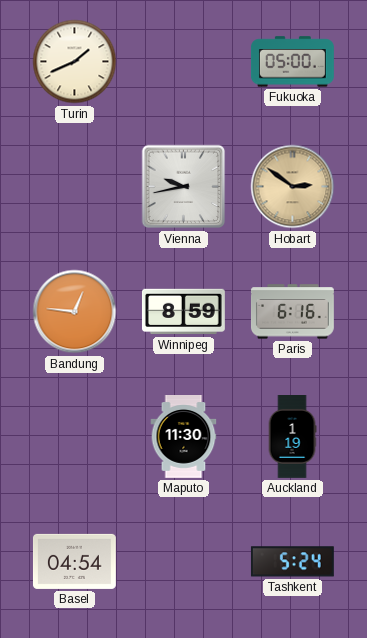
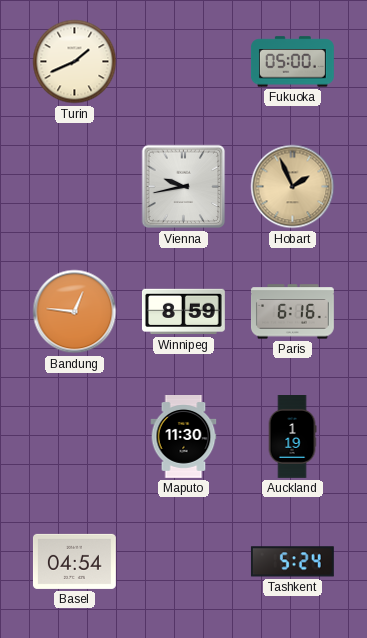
Hobart: 2:51 -> 1:56 (293, 187)
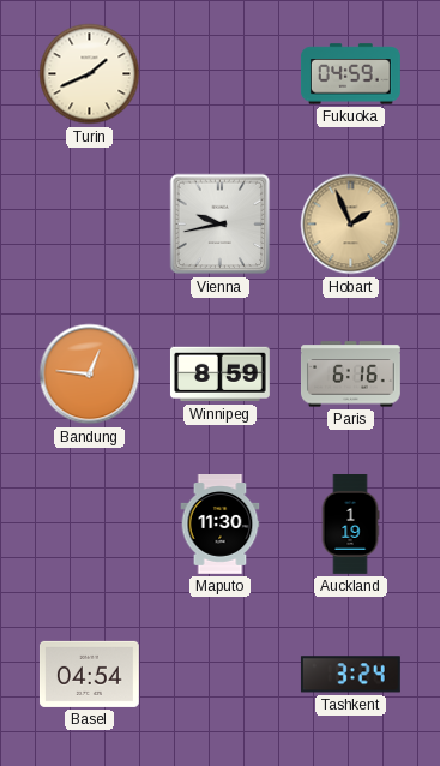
Fukuoka: 05:00 -> 04:59 (350, 74)
Tashkent: 5:24 -> 3:24 (350, 675)
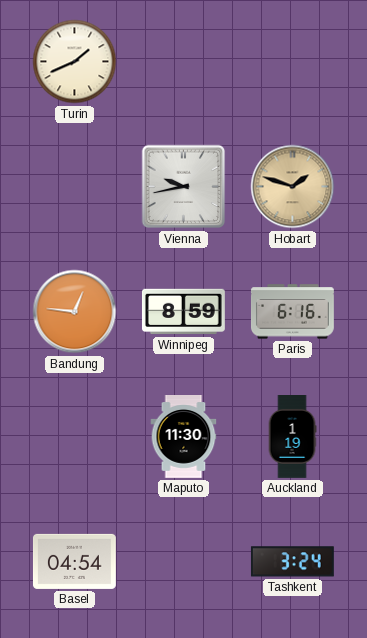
Fukuoka: 04:59 -> none (350, 74)
Hobart: 1:56 -> 1:48 (293, 187)
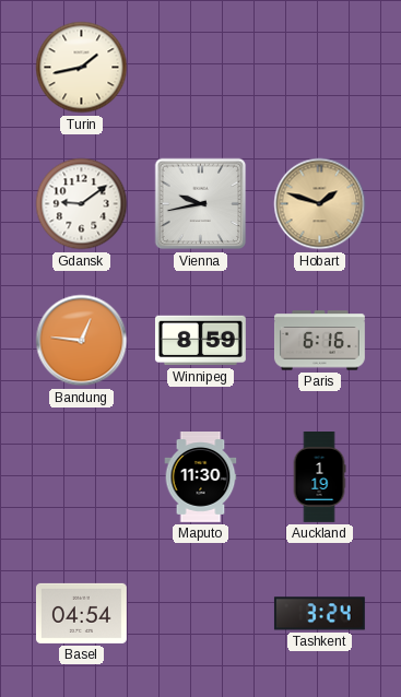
Turin: 1:41 -> 1:43 (82, 68)
Gdansk: none -> 9:09 (82, 204)
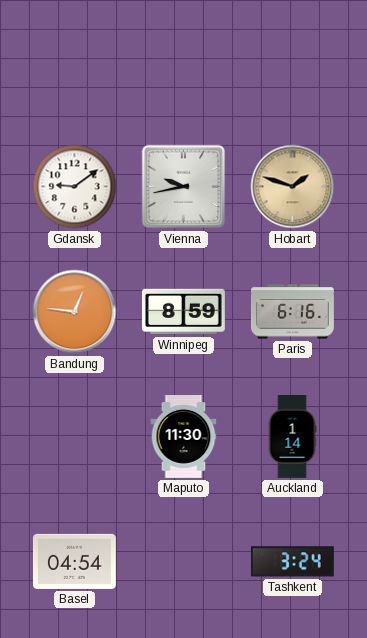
Turin: 1:43 -> none (82, 68)
Auckland: 1:19 -> 1:14 (292, 437)
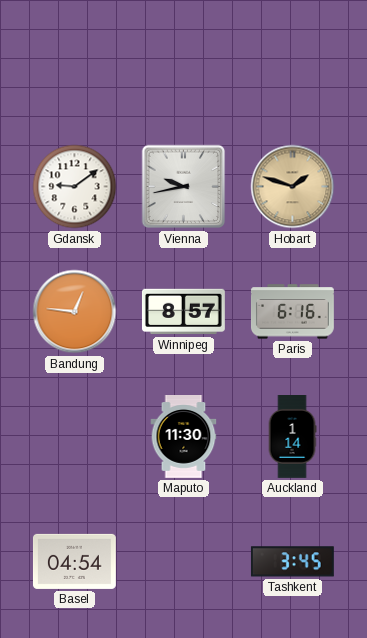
Winnipeg: 8:59 -> 8:57 (183, 312)
Tashkent: 3:24 -> 3:45 (292, 562)
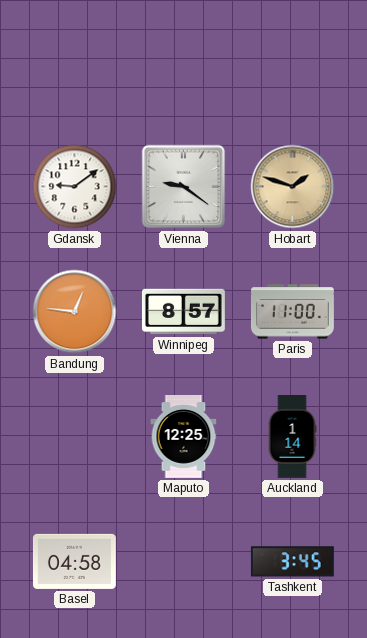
Vienna: 9:43 -> 9:21 (184, 187)
Paris: 6:16 -> 11:00 (292, 312)
Maputo: 11:30 -> 12:25 (184, 437)
Basel: 04:54 -> 04:58 (74, 561)
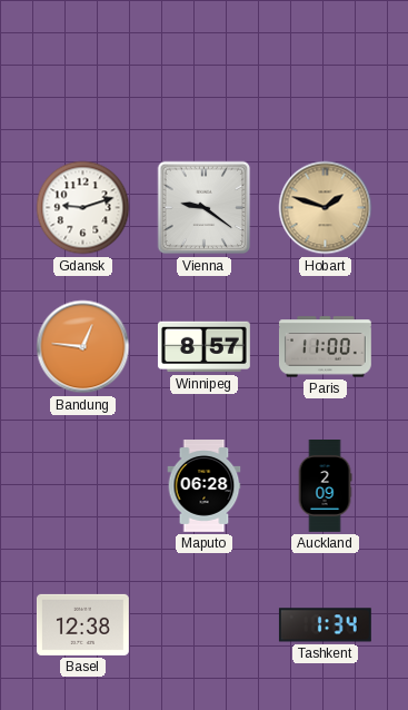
Gdansk: 9:09 -> 9:12 (83, 208)
Maputo: 12:25 -> 06:28 (205, 486)
Auckland: 1:14 -> 2:09 (325, 486)
Basel: 04:58 -> 12:38 (82, 624)
Tashkent: 3:45 -> 1:34 (325, 625)
